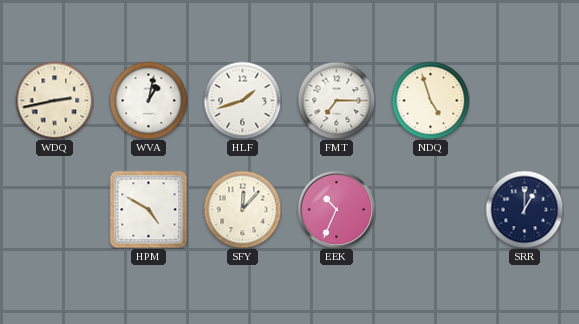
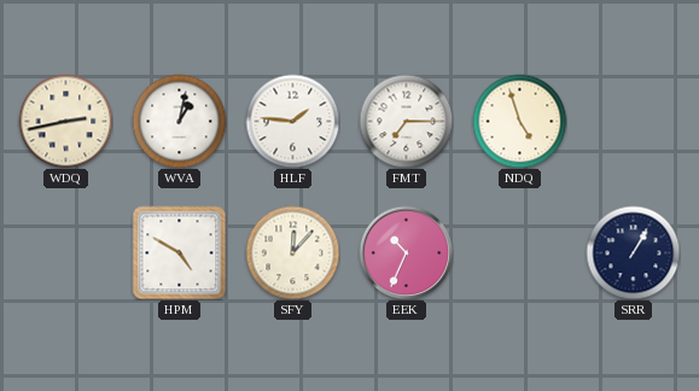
HLF: 1:42 -> 1:46 (292, 121)
SRR: 1:00 -> 1:05 (633, 252)
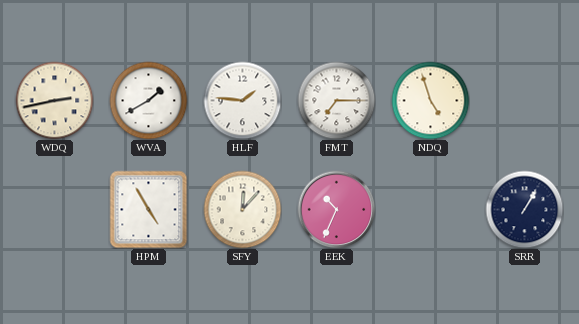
WVA: 1:02 -> 1:40 (148, 100)
HPM: 4:50 -> 4:55 (148, 209)
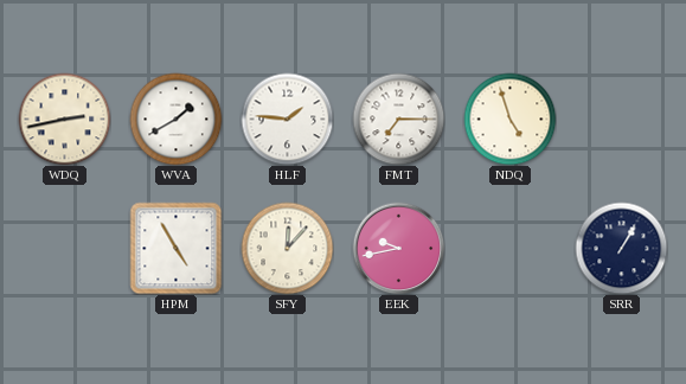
EEK: 10:34 -> 9:43 (398, 248)
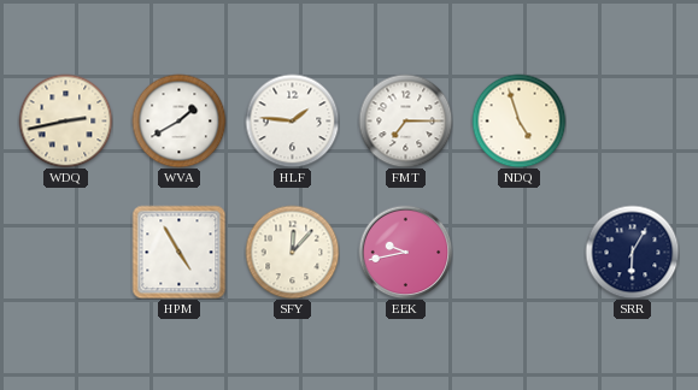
SRR: 1:05 -> 6:05 (632, 252)
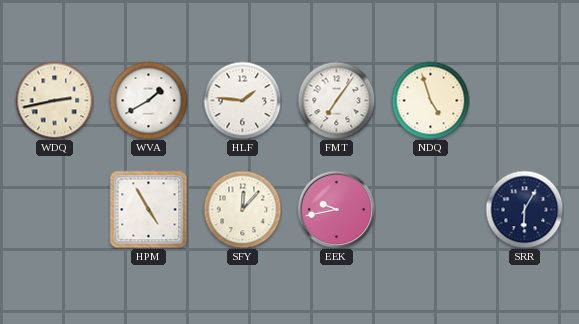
FMT: 7:15 -> 7:06 (336, 100)
